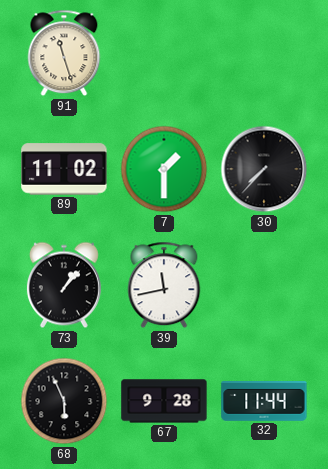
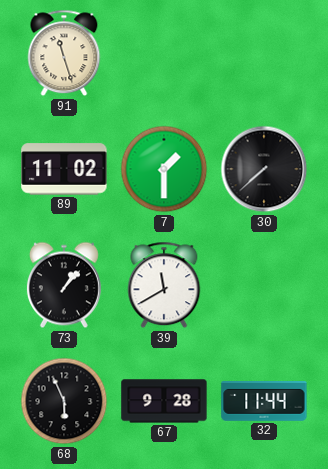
30: 7:37 -> 7:38 (264, 169)
39: 11:43 -> 11:40 (164, 285)
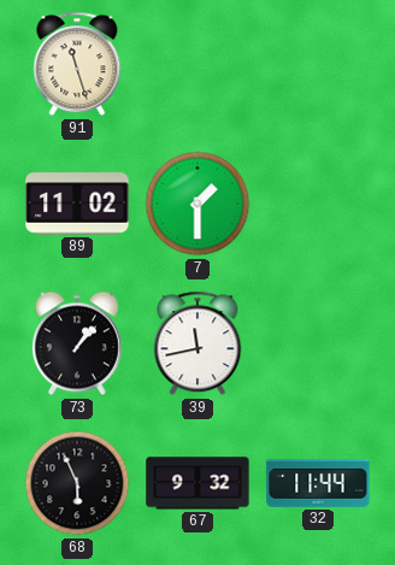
30: 7:38 -> none (264, 169)
39: 11:40 -> 11:43 (197, 343)
67: 9:28 -> 9:32 (197, 483)
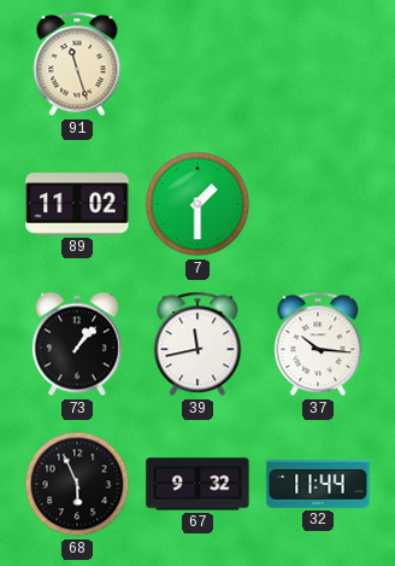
37: none -> 10:16 (318, 344)
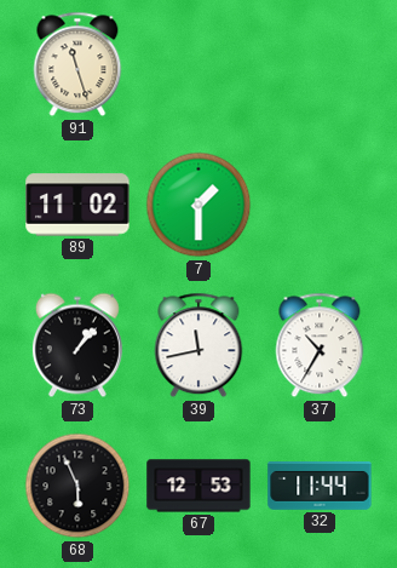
37: 10:16 -> 10:35 (320, 345)
67: 9:32 -> 12:53 (198, 486)
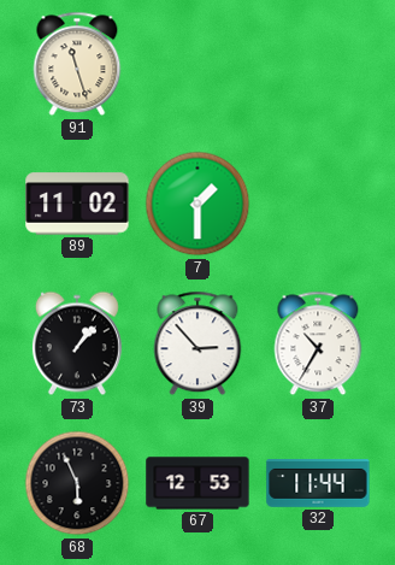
39: 11:43 -> 2:53 (197, 343)
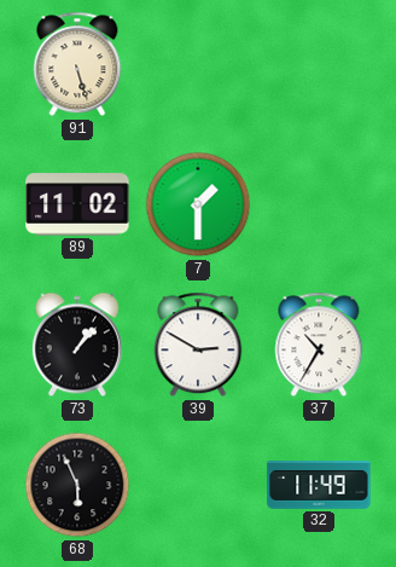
91: 11:27 -> 5:27 (77, 64)
39: 2:53 -> 2:50 (198, 345)
67: 12:53 -> none (197, 483)
32: 11:44 -> 11:49 (319, 486)
